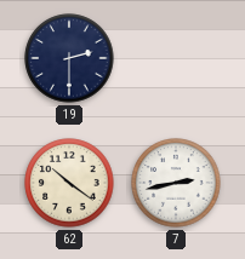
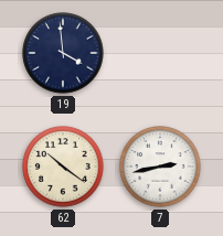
19: 2:30 -> 3:59 (63, 53)
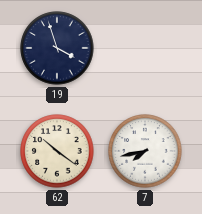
19: 3:59 -> 3:57 (57, 48)
7: 2:43 -> 7:43 (145, 151)
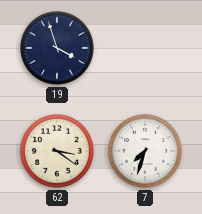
62: 10:21 -> 3:21 (57, 151)
7: 7:43 -> 7:33 (145, 151)
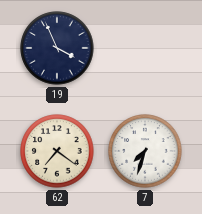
19: 3:57 -> 3:56 (57, 48)
62: 3:21 -> 7:21 (57, 151)
